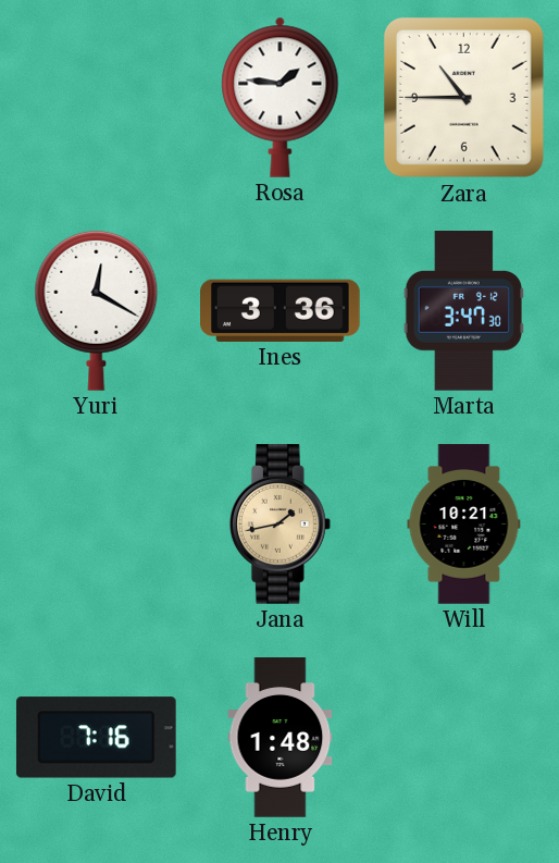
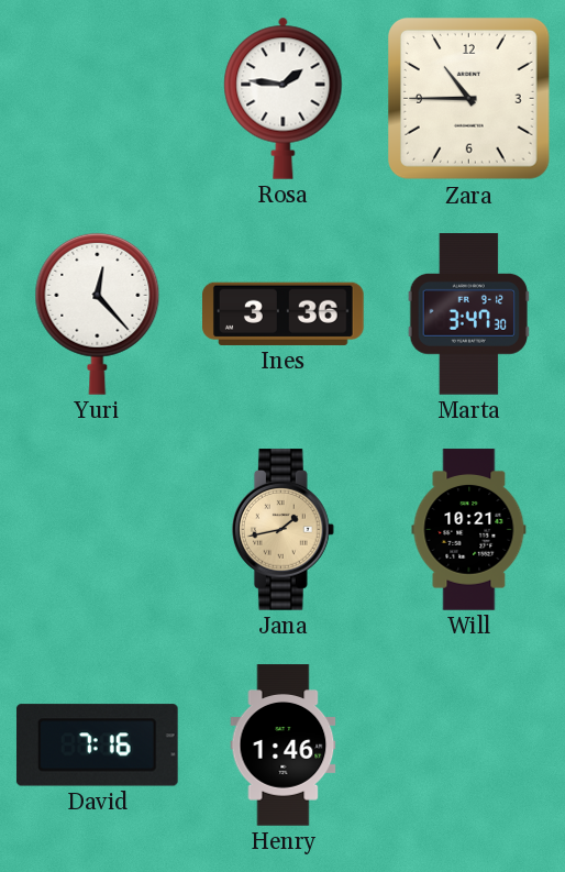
Yuri: 12:20 -> 12:23 (98, 313)
Henry: 1:48 -> 1:46 (284, 746)
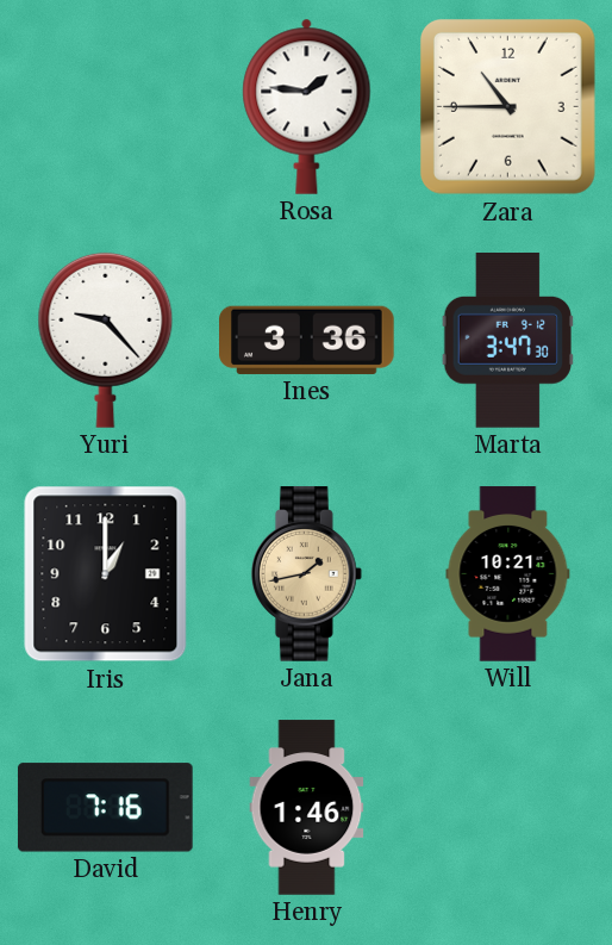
Yuri: 12:23 -> 9:23 (106, 340)
Iris: none -> 1:00 (106, 574)
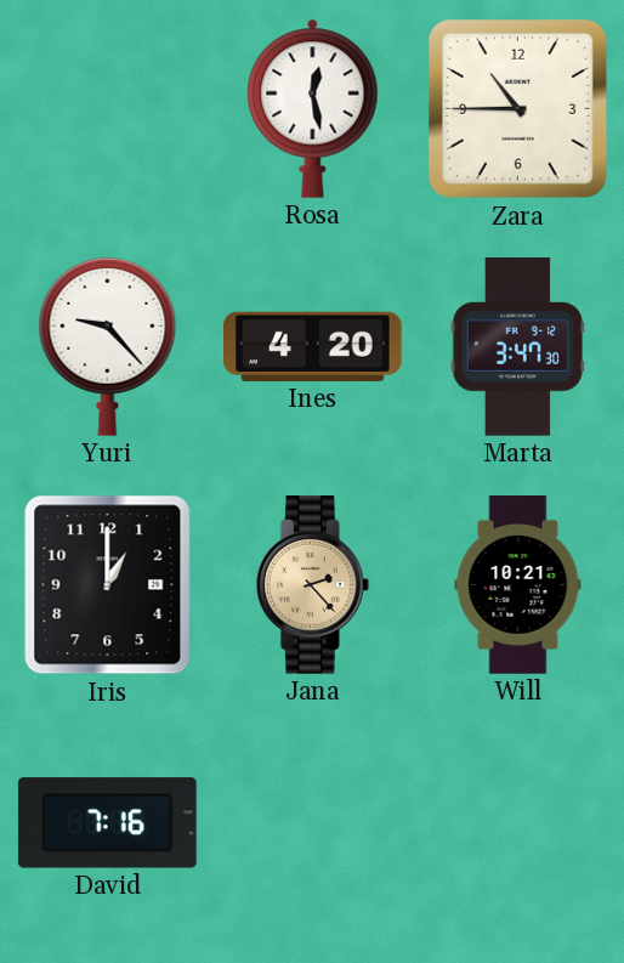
Rosa: 1:46 -> 12:28 (313, 108)
Ines: 3:36 -> 4:20 (313, 346)
Jana: 1:43 -> 2:23 (312, 585)
Henry: 1:46 -> none (307, 808)
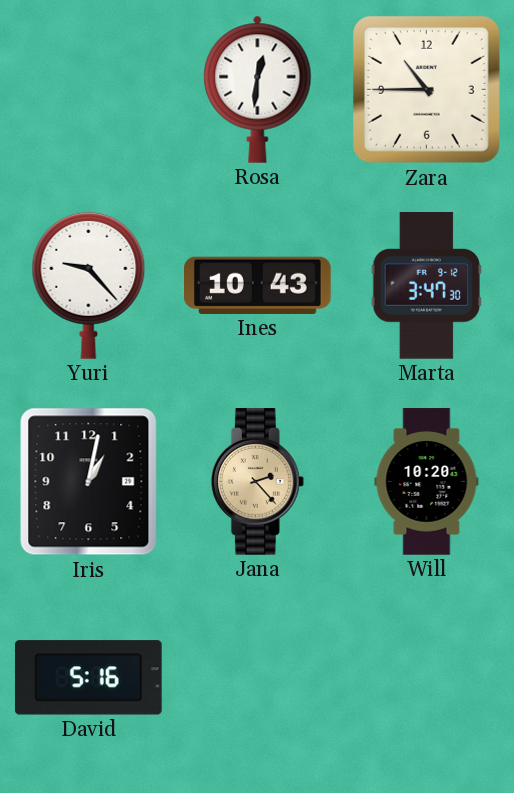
Rosa: 12:28 -> 12:31 (258, 89)
Ines: 4:20 -> 10:43 (258, 285)
Iris: 1:00 -> 1:02 (89, 482)
Will: 10:21 -> 10:20 (427, 482)
David: 7:16 -> 5:16 (88, 678)
